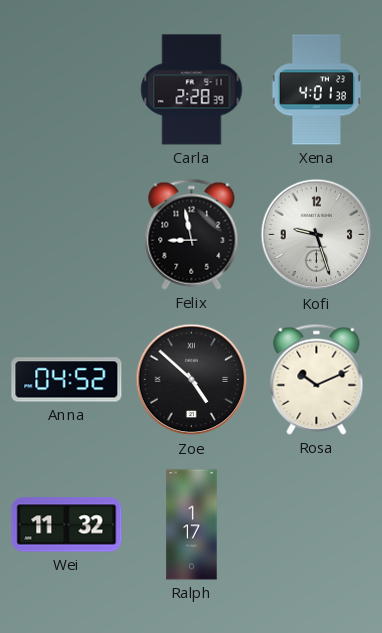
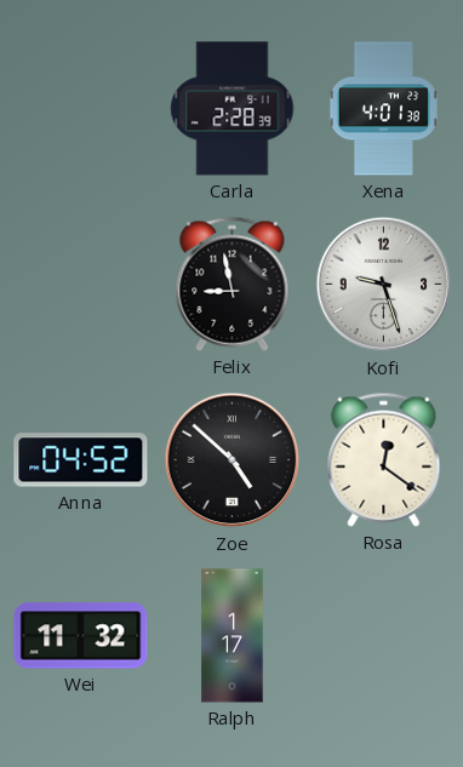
Rosa: 10:11 -> 12:21 (384, 459)
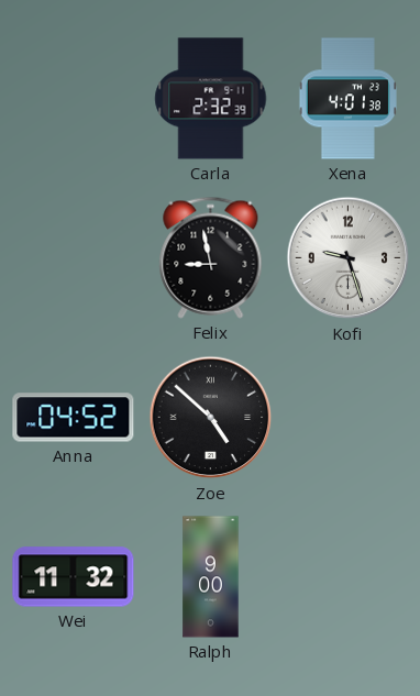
Carla: 2:28 -> 2:32 (211, 99)
Rosa: 12:21 -> none (384, 459)
Ralph: 1:17 -> 9:00 (211, 577)
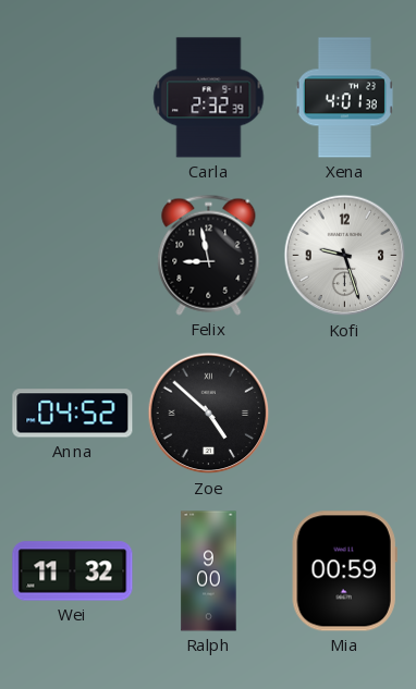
Mia: none -> 00:59 (344, 571)
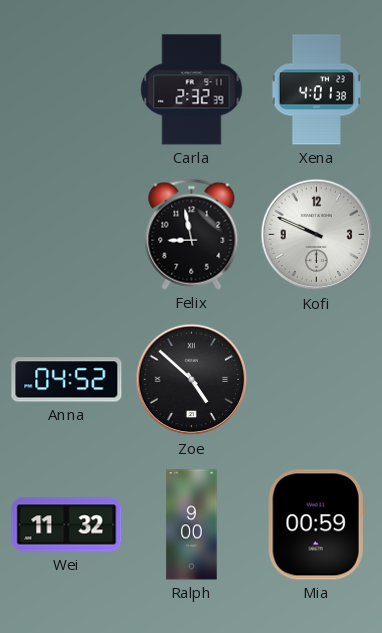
Kofi: 9:27 -> 9:49 (317, 235)
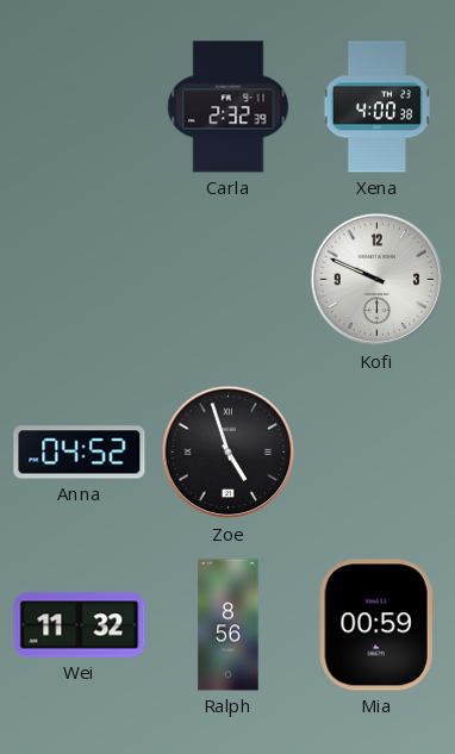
Xena: 4:01 -> 4:00 (376, 107)
Felix: 8:58 -> none (192, 234)
Zoe: 4:52 -> 4:57 (229, 453)
Ralph: 9:00 -> 8:56 (229, 625)
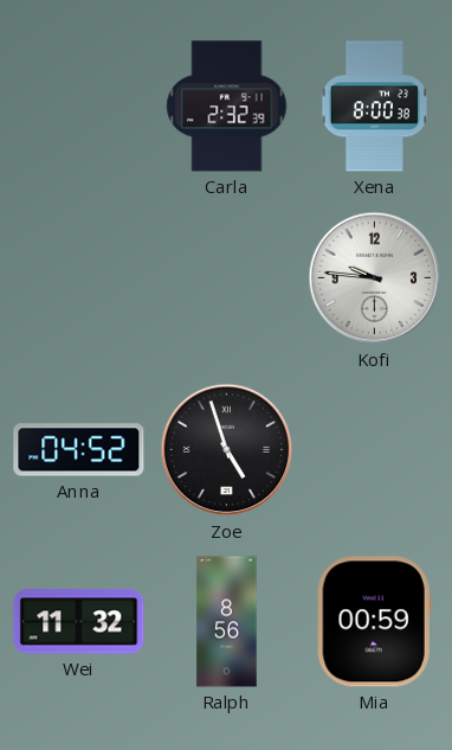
Xena: 4:00 -> 8:00 (374, 107)
Kofi: 9:49 -> 9:46 (375, 278)
